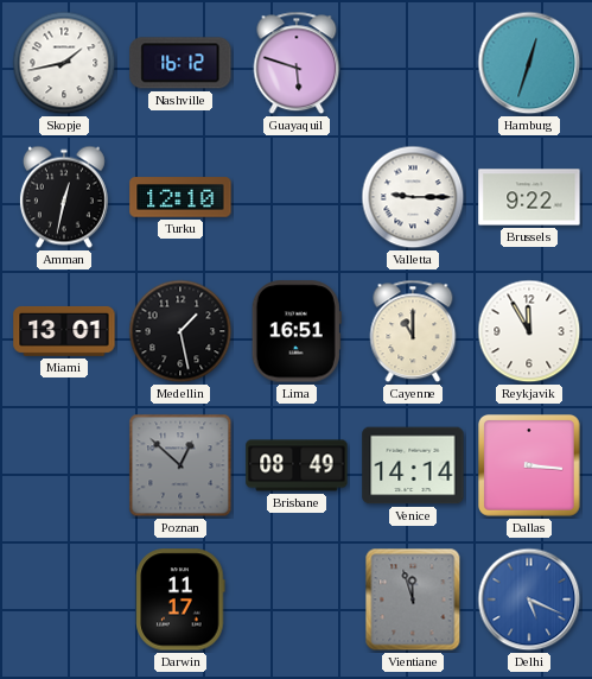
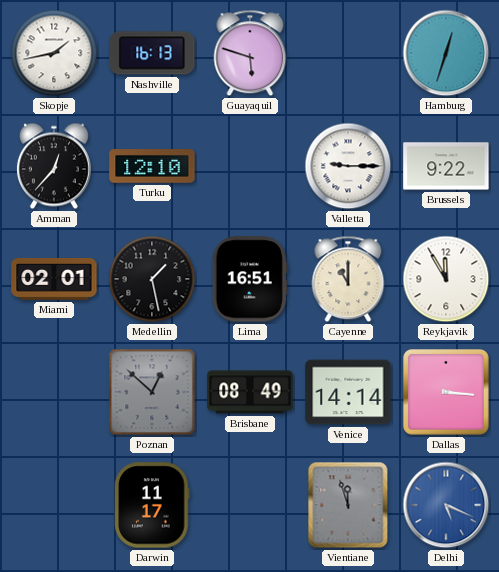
Nashville: 16:12 -> 16:13 (152, 53)
Amman: 12:32 -> 12:37 (54, 166)
Miami: 13:01 -> 02:01 (54, 279)
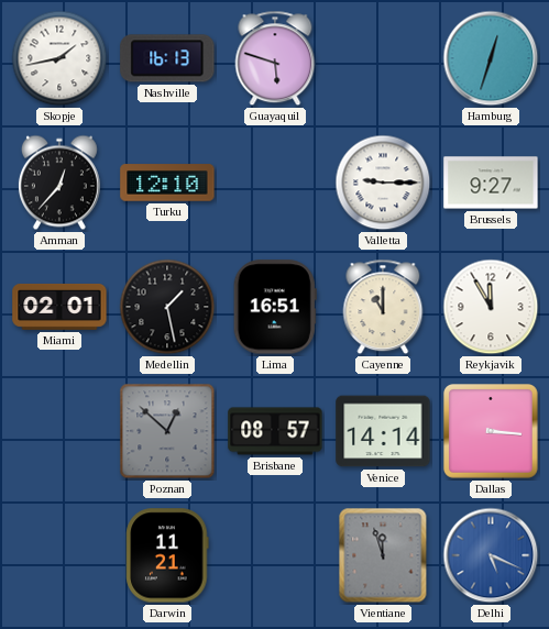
Brussels: 9:22 -> 9:27 (491, 183)
Brisbane: 08:49 -> 08:57 (275, 431)
Darwin: 11:17 -> 11:21 (167, 555)
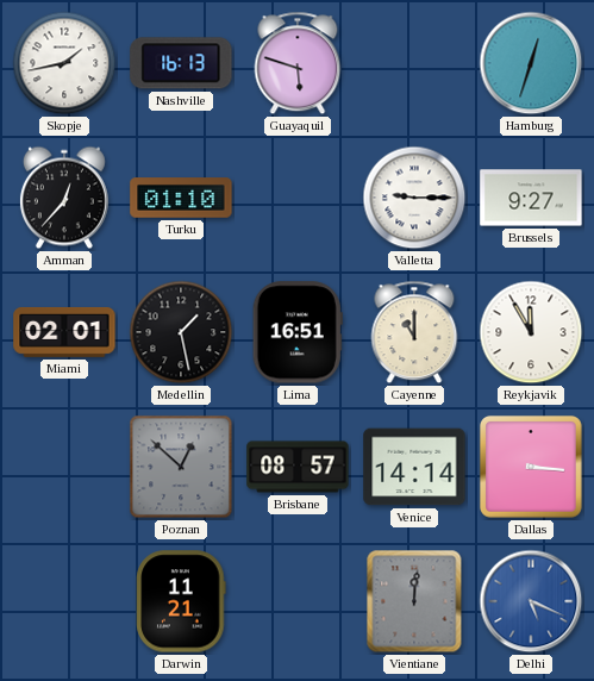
Turku: 12:10 -> 01:10 (181, 198)
Vientiane: 11:57 -> 12:01 (414, 601)
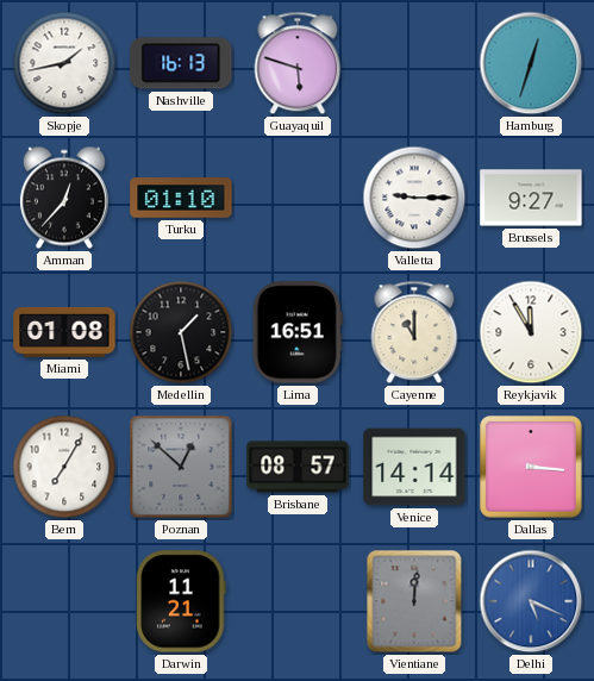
Miami: 02:01 -> 01:08 (64, 332)
Bern: none -> 7:05 (64, 467)
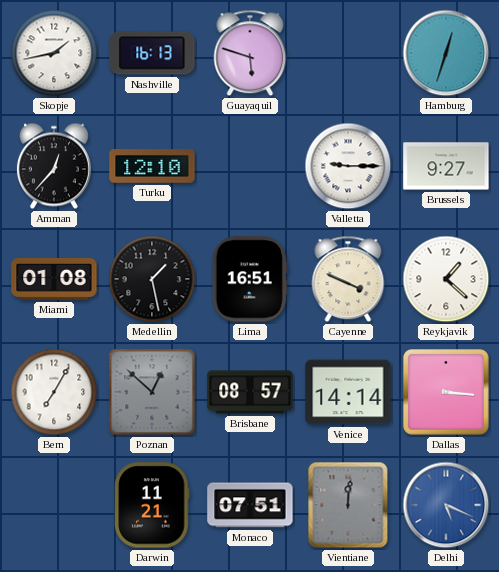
Turku: 01:10 -> 12:10 (152, 166)
Cayenne: 11:00 -> 3:49 (348, 279)
Reykjavik: 11:55 -> 1:22 (446, 279)
Monaco: none -> 07:51 (250, 505)
